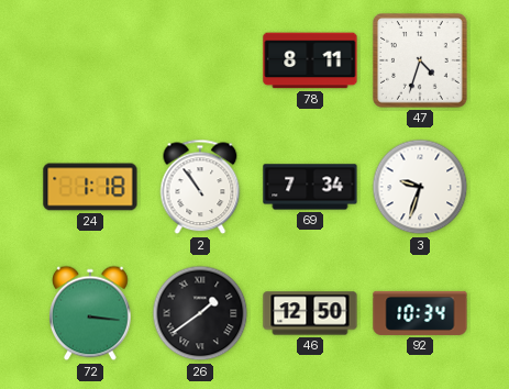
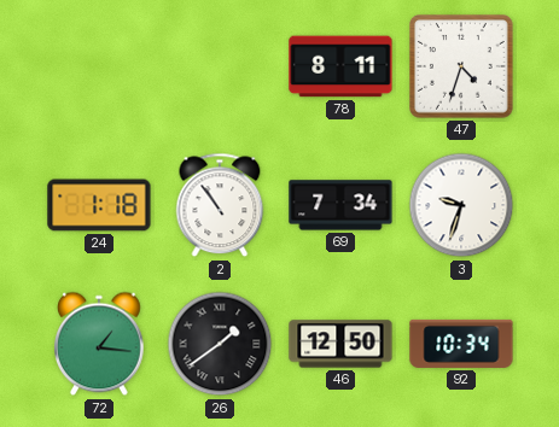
72: 3:16 -> 1:16 (100, 344)
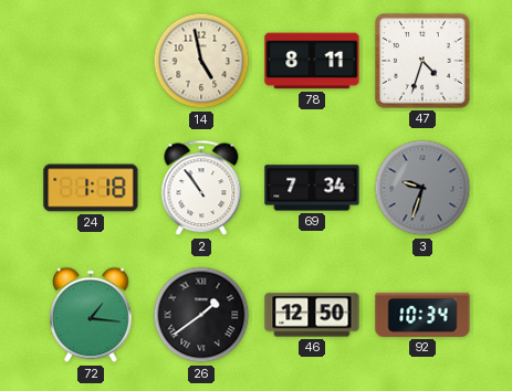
14: none -> 4:58 (201, 61)
3 dial: white -> grey (422, 188)
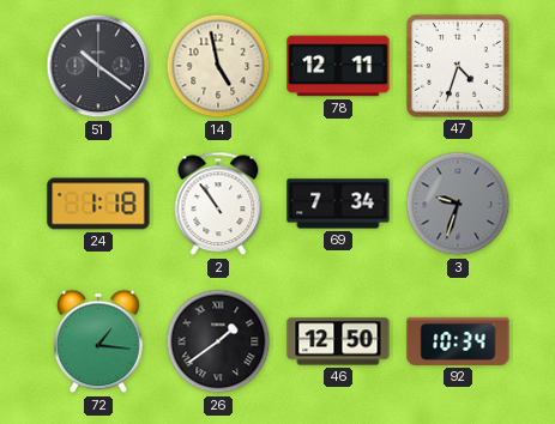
51: none -> 10:21 (98, 66)
78: 8:11 -> 12:11 (338, 66)
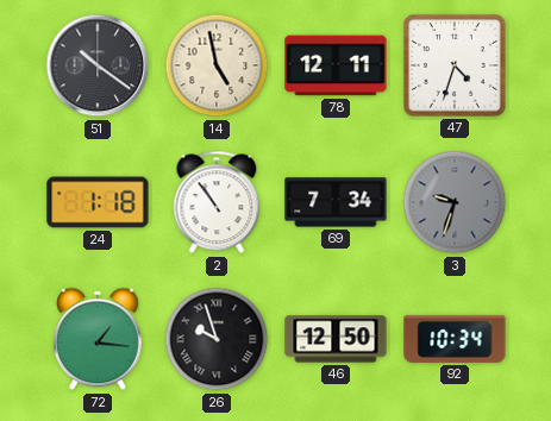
26: 1:39 -> 9:57 (217, 339)
